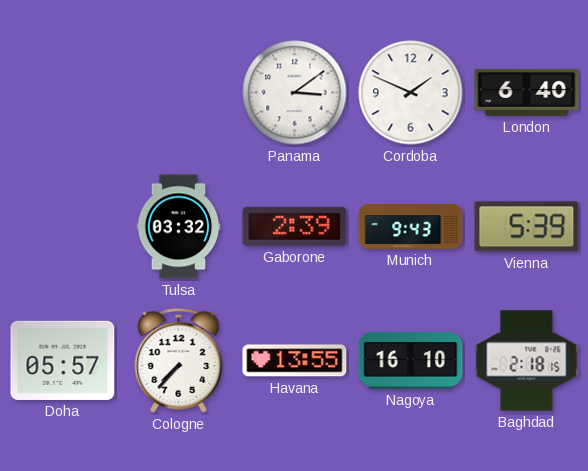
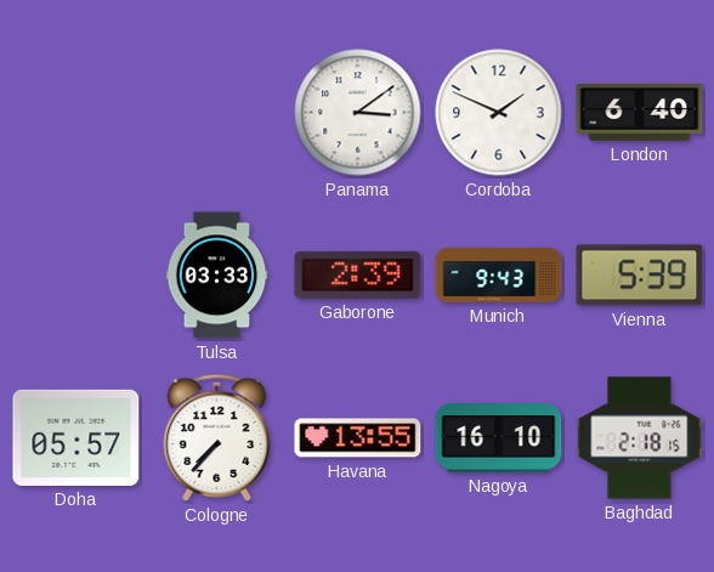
Tulsa: 03:32 -> 03:33 (217, 276)
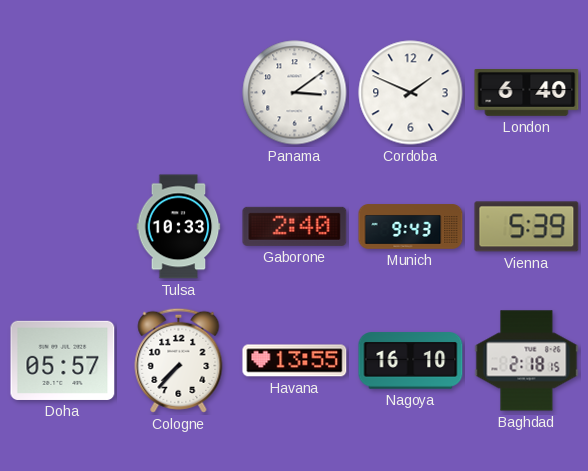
Tulsa: 03:33 -> 10:33 (179, 227)
Gaborone: 2:39 -> 2:40 (295, 226)
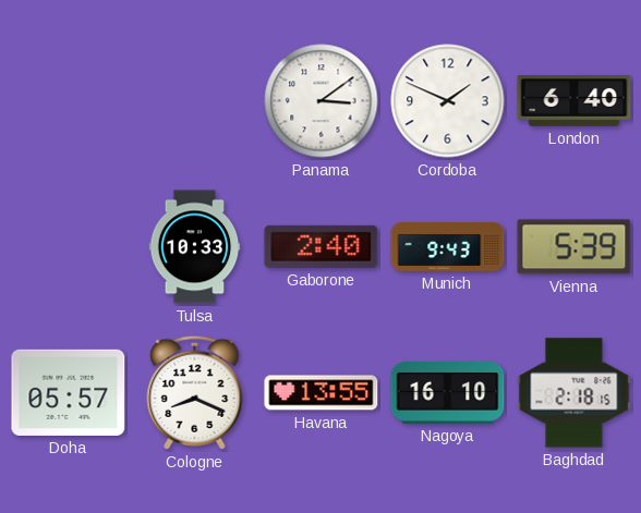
Cologne: 7:37 -> 8:19 (195, 392)
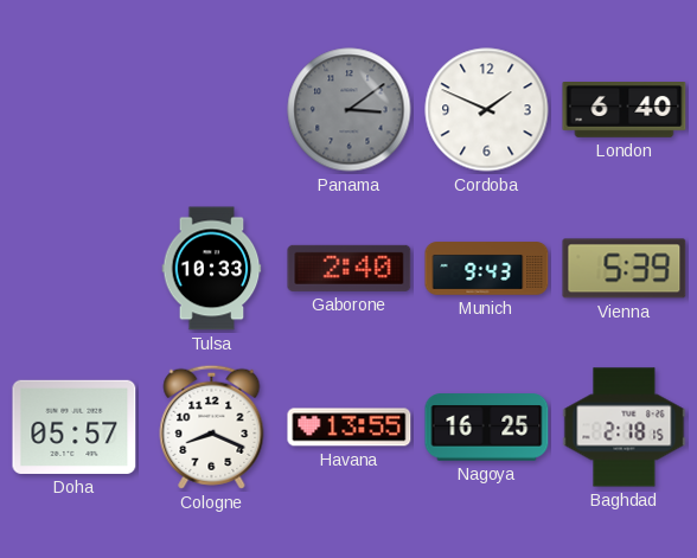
Panama dial: white -> grey (350, 110)
Nagoya: 16:10 -> 16:25 (487, 428)
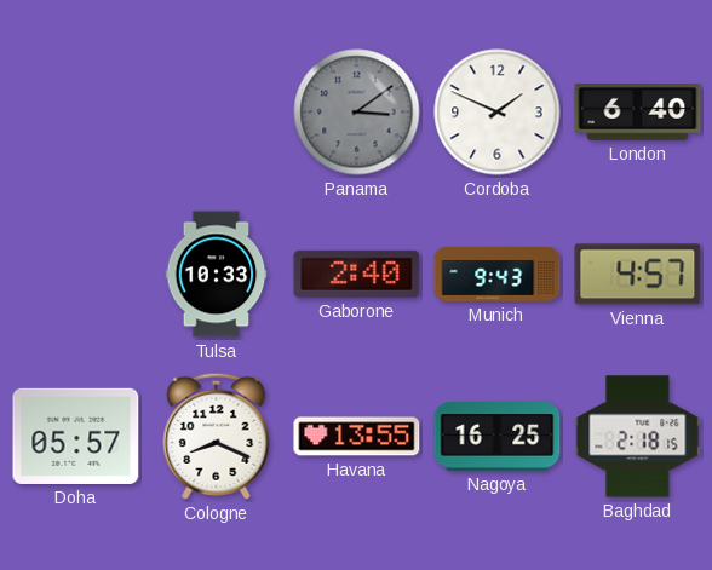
Vienna: 5:39 -> 4:57 (638, 275)
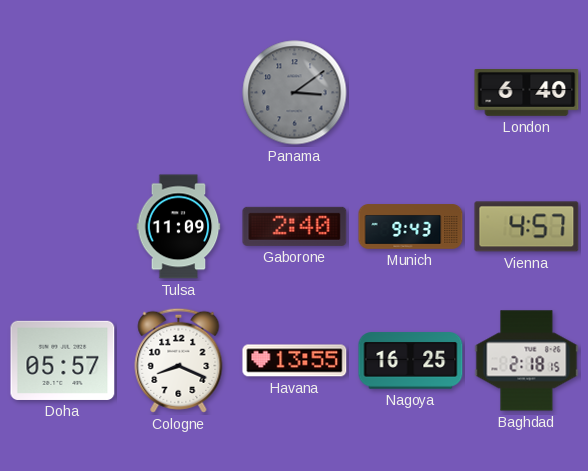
Cordoba: 1:49 -> none (498, 113)
Tulsa: 10:33 -> 11:09 (179, 227)
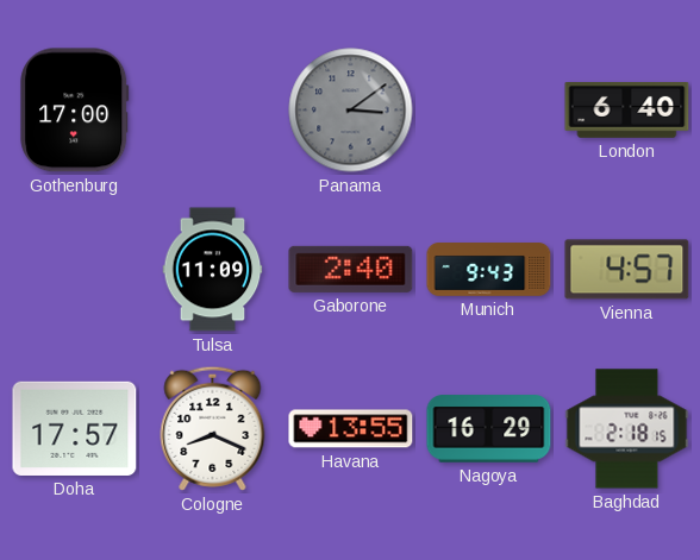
Gothenburg: none -> 17:00 (75, 111)
Doha: 05:57 -> 17:57 (75, 428)
Nagoya: 16:25 -> 16:29 (489, 429)
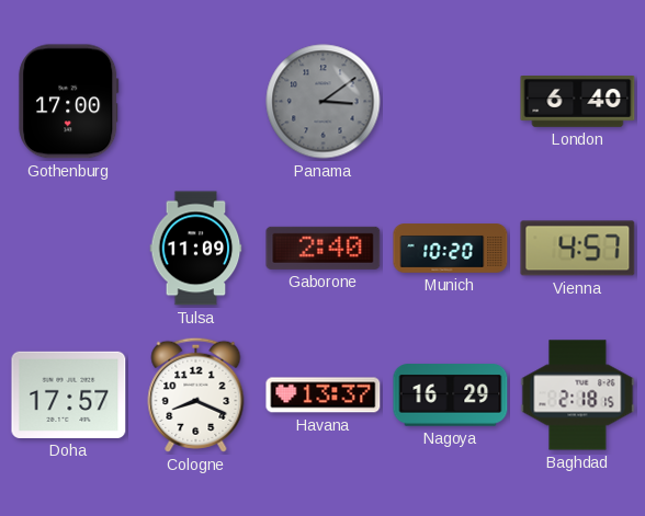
Munich: 9:43 -> 10:20 (451, 249)
Havana: 13:55 -> 13:37 (324, 395)
